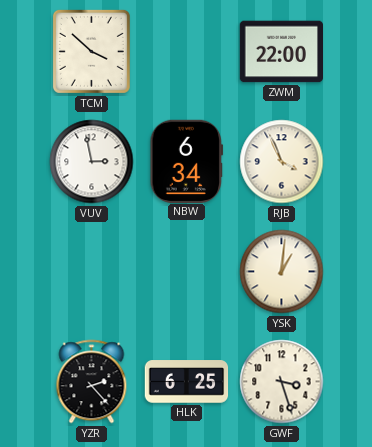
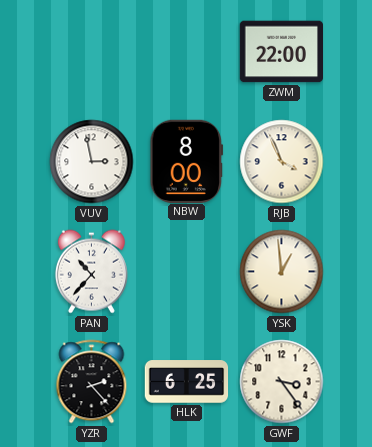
TCM: 3:52 -> none (91, 51)
NBW: 6:34 -> 8:00 (187, 161)
PAN: none -> 10:37 (91, 272)
YSK: 1:01 -> 12:59 (282, 272)
GWF: 3:27 -> 3:24 (282, 382)
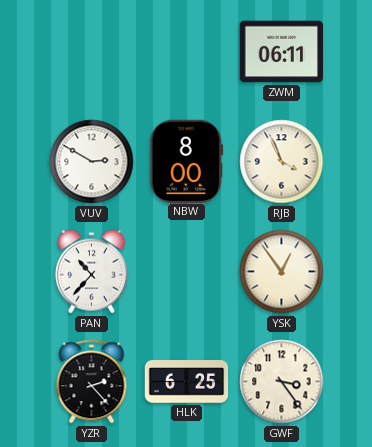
ZWM: 22:00 -> 06:11 (281, 52)
VUV: 2:58 -> 2:50 (92, 162)
YSK: 12:59 -> 12:54 (282, 272)
